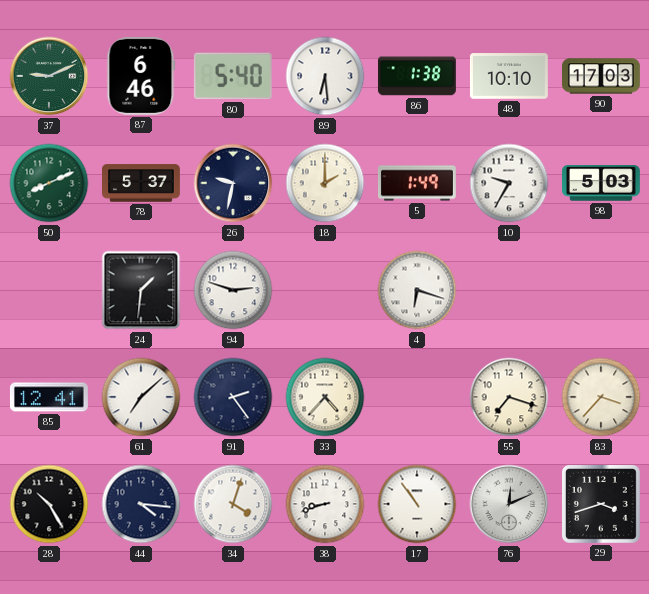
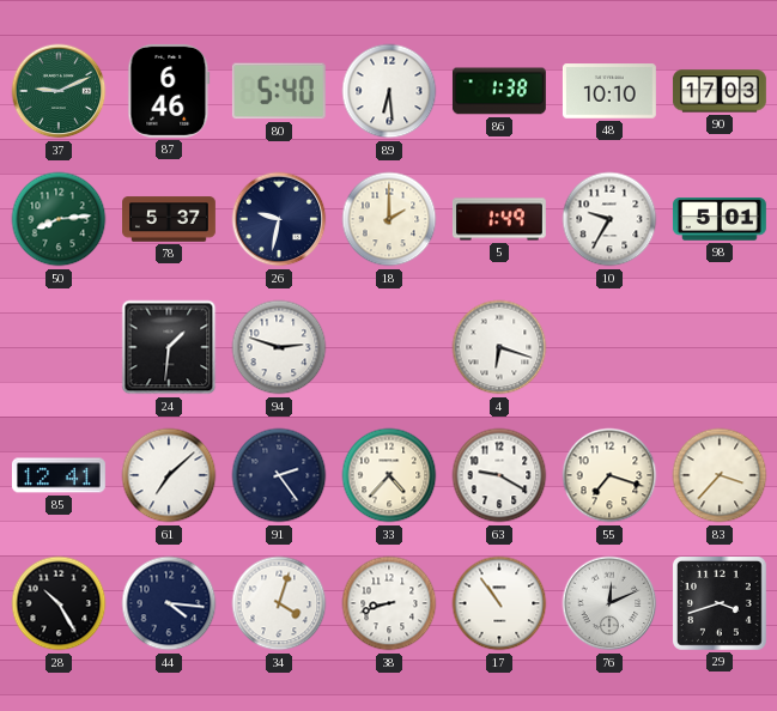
50: 8:11 -> 8:14 (59, 219)
98: 5:03 -> 5:01 (720, 219)
63: none -> 9:20 (499, 475)
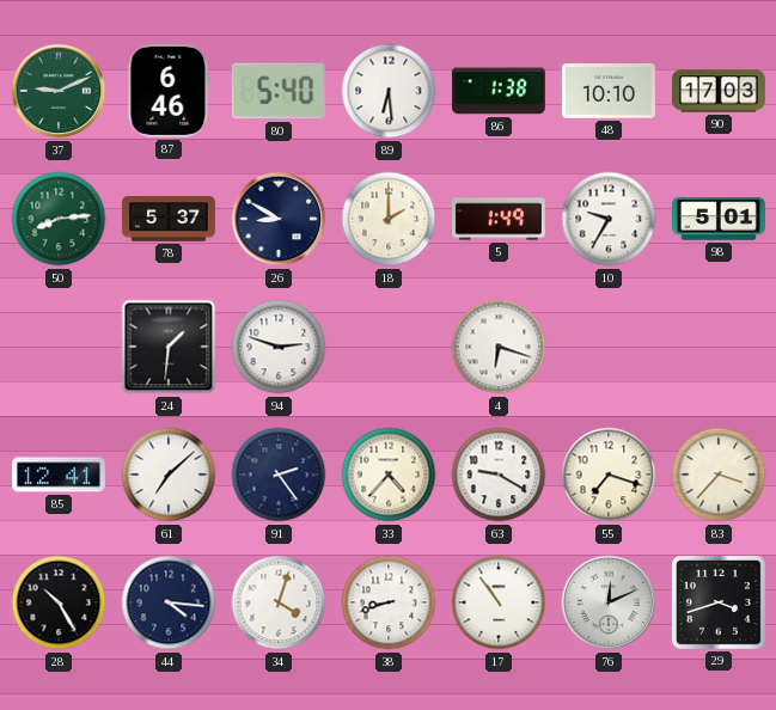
26: 9:32 -> 8:50 (279, 219)
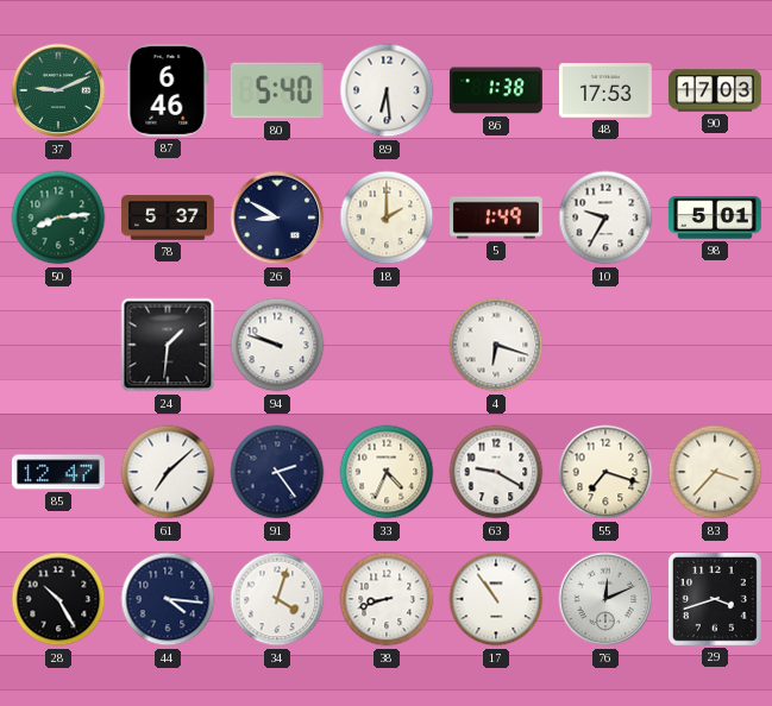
48: 10:10 -> 17:53 (605, 90)
94: 2:48 -> 9:48 (277, 345)
85: 12:41 -> 12:47 (58, 472)
33: 4:37 -> 4:34 (387, 472)
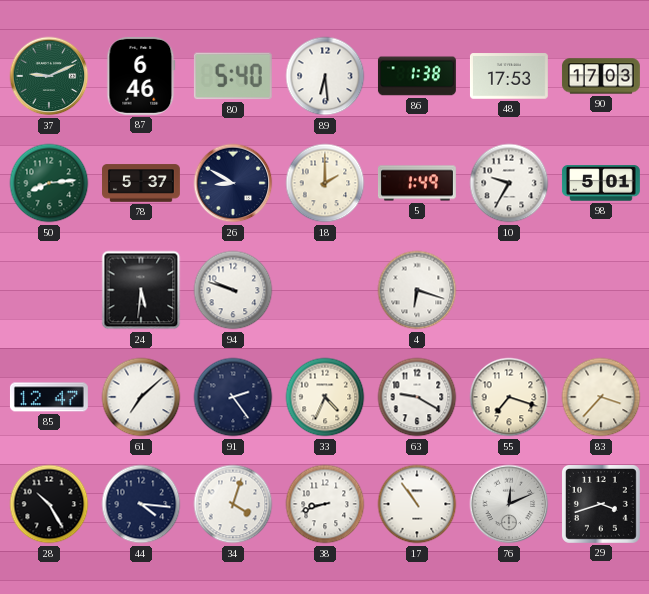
24: 1:31 -> 5:31 (141, 290)
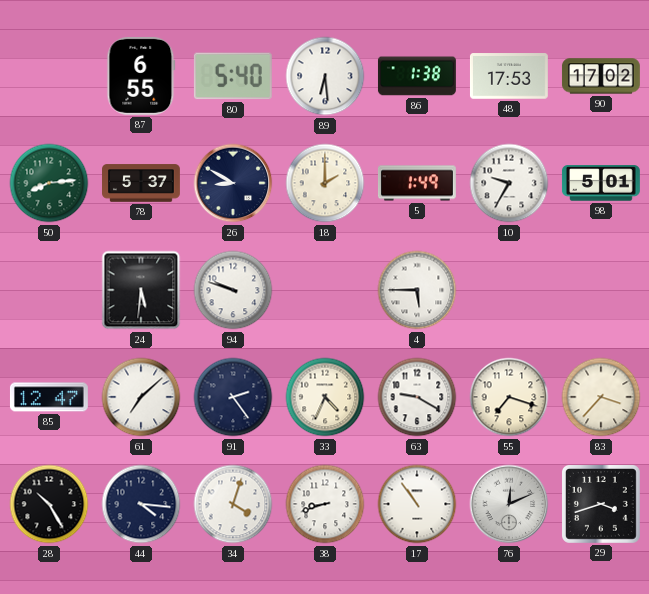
37: 9:11 -> none (49, 76)
87: 6:46 -> 6:55 (141, 76)
90: 17:03 -> 17:02 (601, 76)
4: 6:18 -> 5:45 (417, 290)
